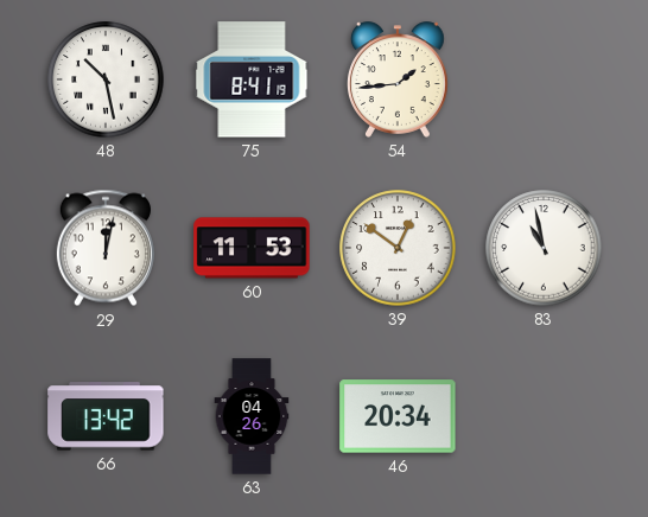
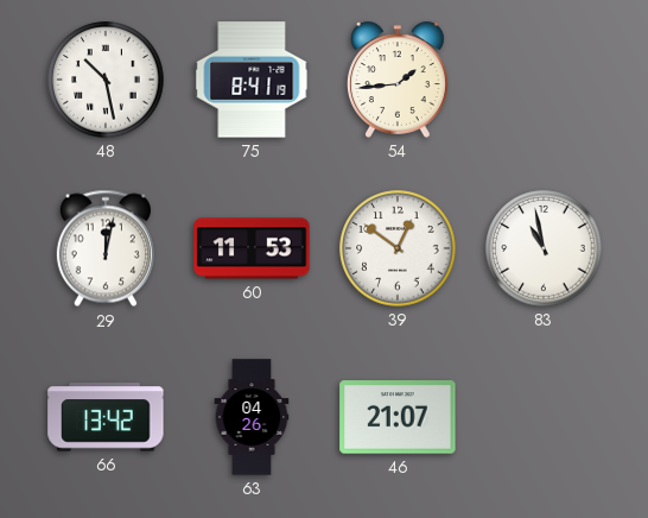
46: 20:34 -> 21:07 (398, 417)
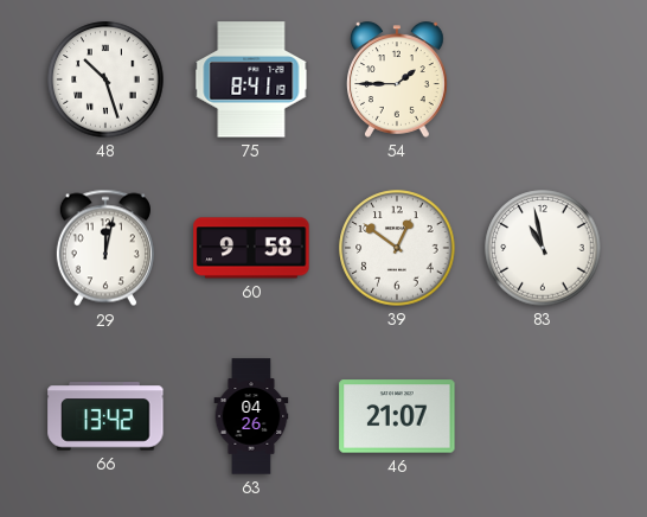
48: 10:28 -> 10:27 (105, 79)
54: 1:44 -> 1:45 (398, 79)
60: 11:53 -> 9:58 (251, 248)
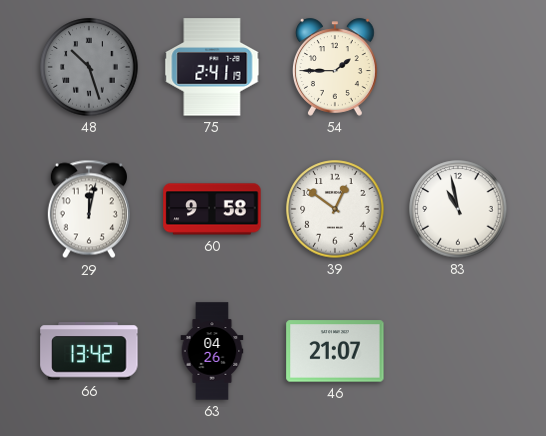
48 dial: white -> grey (89, 67)
75: 8:41 -> 2:41 (212, 67)
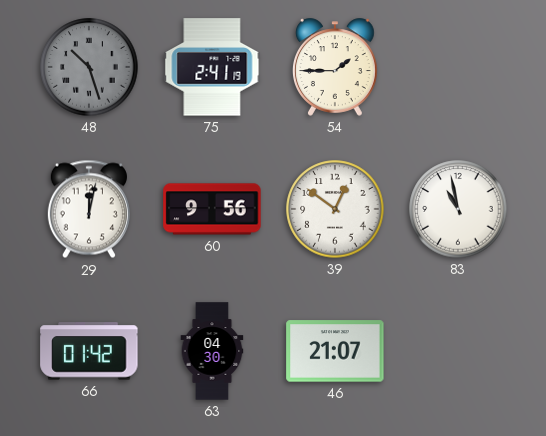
60: 9:58 -> 9:56 (212, 209)
66: 13:42 -> 01:42 (89, 351)
63: 04:26 -> 04:30 (212, 351)
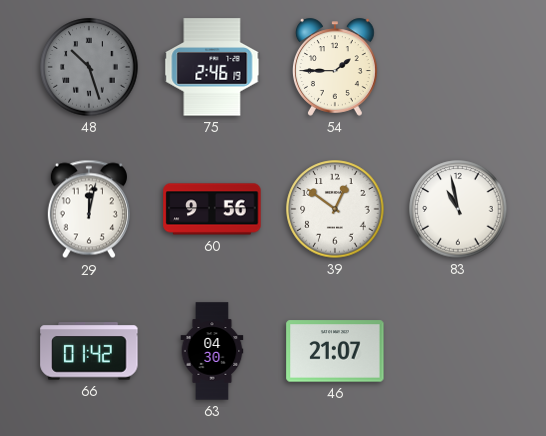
75: 2:41 -> 2:46 (212, 67)
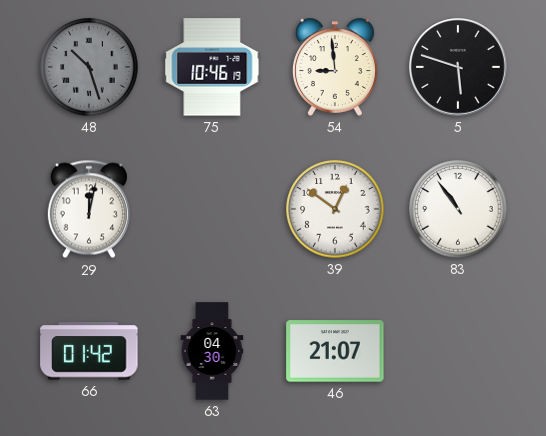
75: 2:46 -> 10:46 (212, 67)
54: 1:45 -> 8:59 (336, 67)
5: none -> 5:48 (459, 68)
60: 9:56 -> none (212, 209)
83: 10:58 -> 10:54 (458, 209)
